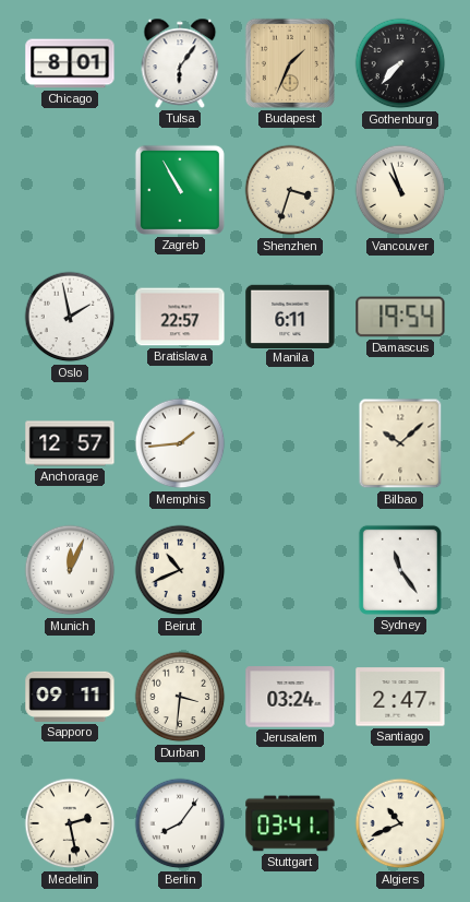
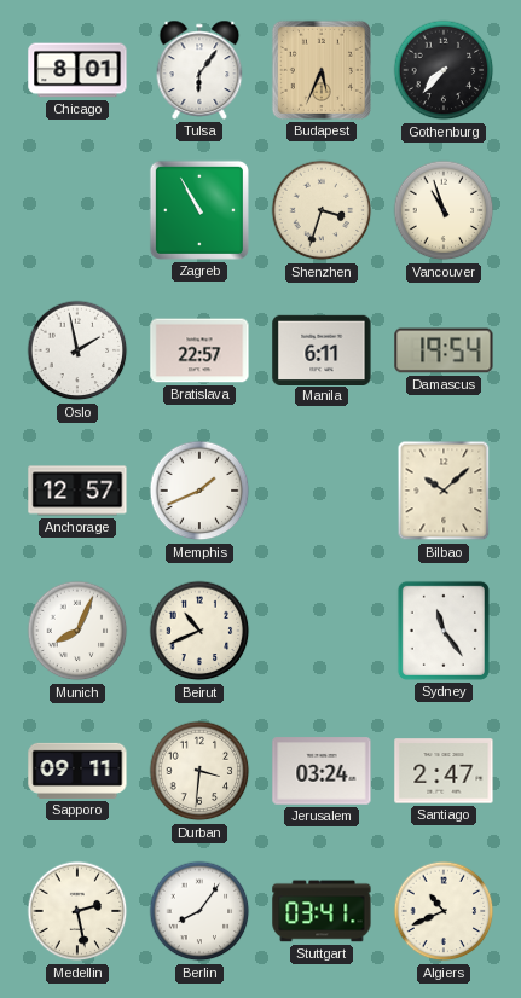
Budapest: 1:34 -> 5:34 (322, 70)
Memphis: 1:44 -> 1:41 (199, 491)
Munich: 12:04 -> 8:04 (77, 631)
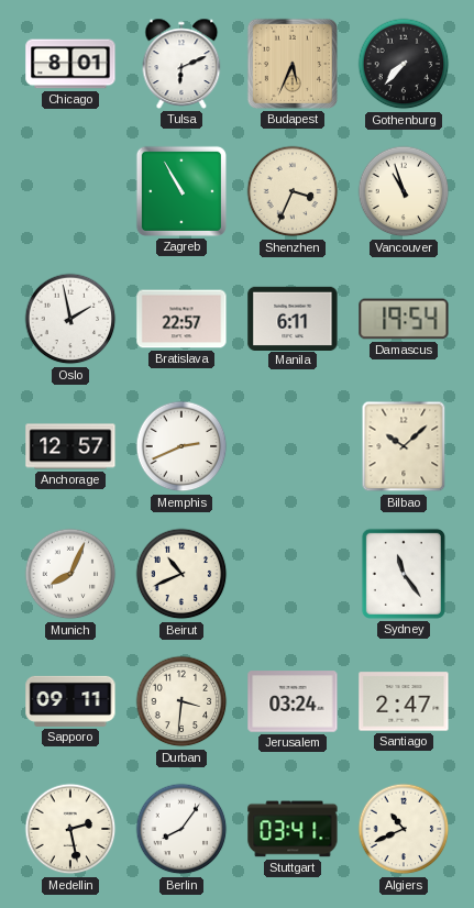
Tulsa: 6:06 -> 6:11 (181, 64)
Shenzhen: 3:33 -> 3:34 (293, 191)
Memphis: 1:41 -> 2:41 (181, 446)
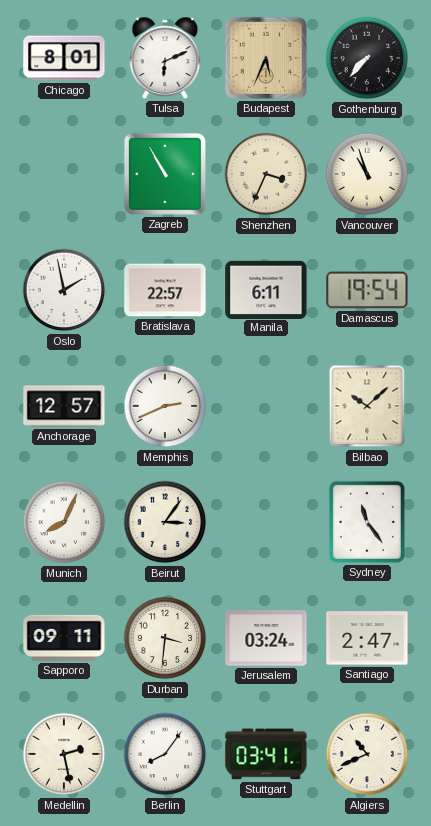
Beirut: 10:41 -> 3:06 (165, 522)
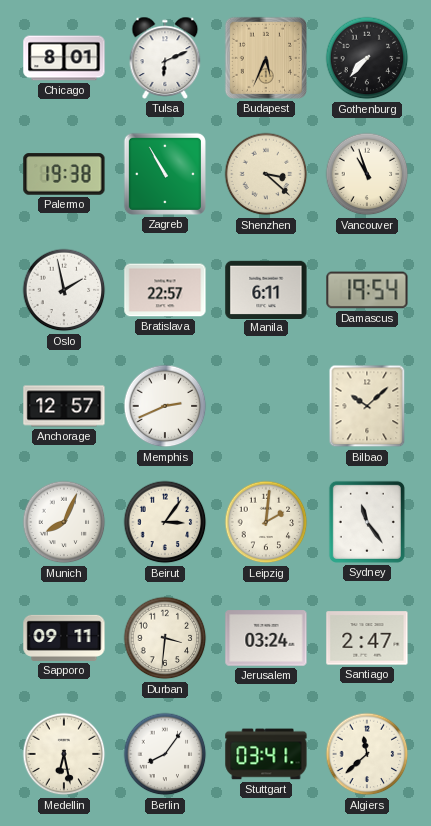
Palermo: none -> 19:38 (64, 174)
Shenzhen: 3:34 -> 3:22 (266, 174)
Leipzig: none -> 2:01 (266, 522)
Medellin: 2:28 -> 6:28 (64, 754)
Algiers: 10:41 -> 11:38 (367, 754)
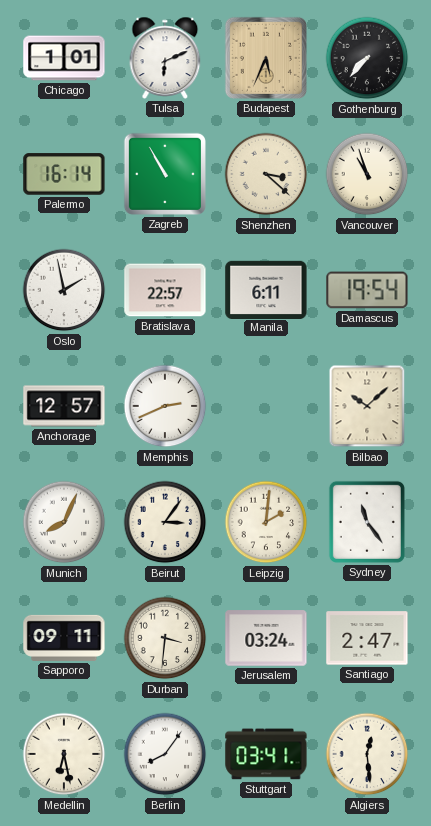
Chicago: 8:01 -> 1:01 (64, 58)
Palermo: 19:38 -> 16:14 (64, 174)
Algiers: 11:38 -> 12:29 (367, 754)
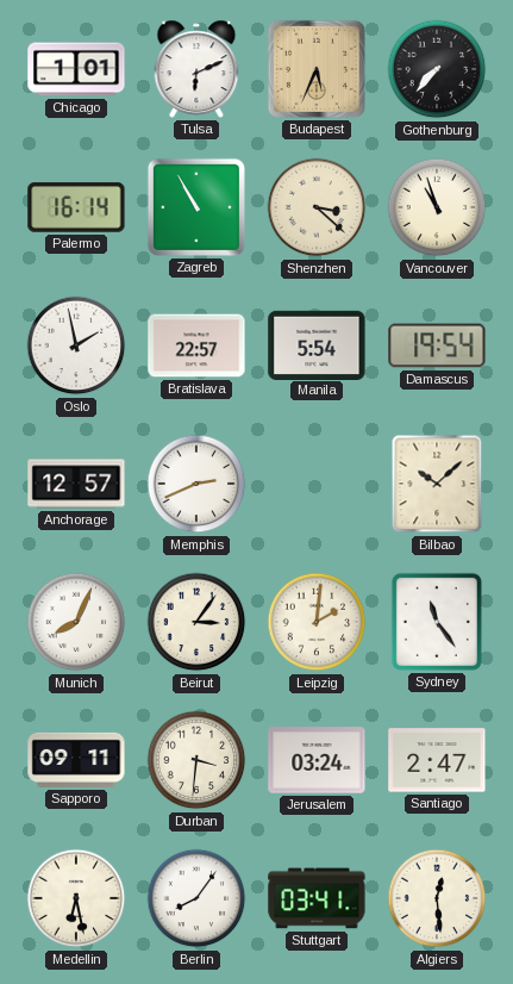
Manila: 6:11 -> 5:54 (317, 344)
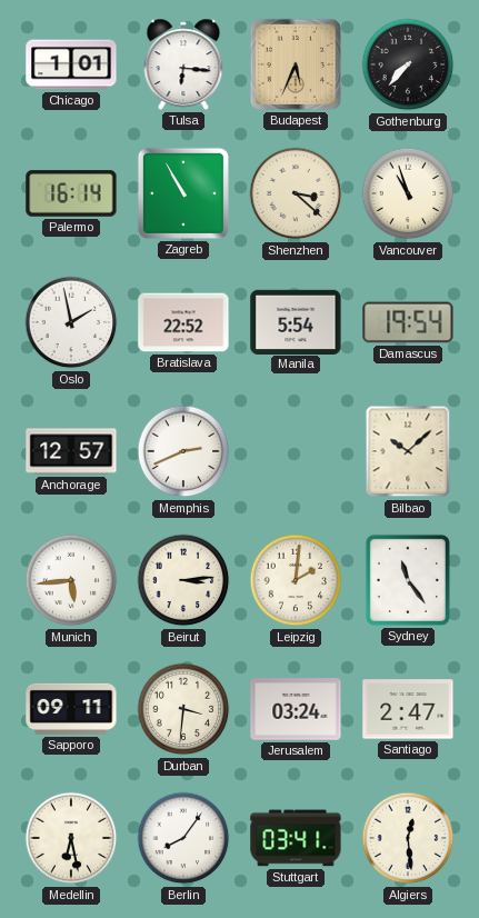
Tulsa: 6:11 -> 6:16 (183, 64)
Bratislava: 22:57 -> 22:52 (183, 322)
Munich: 8:04 -> 5:44 (71, 580)
Beirut: 3:06 -> 3:14 (183, 580)
